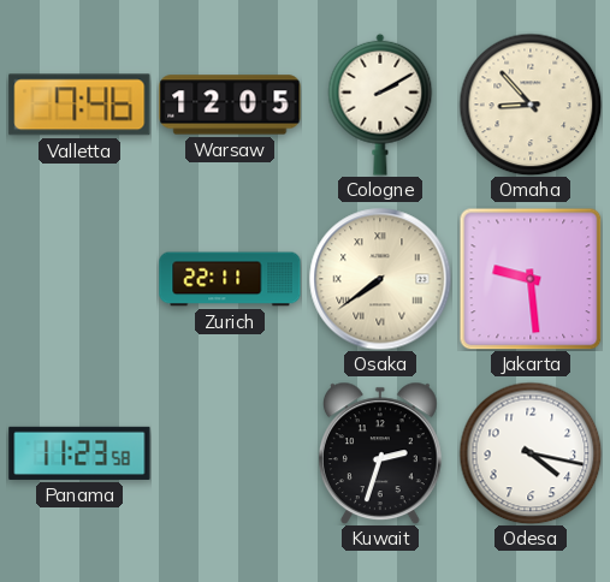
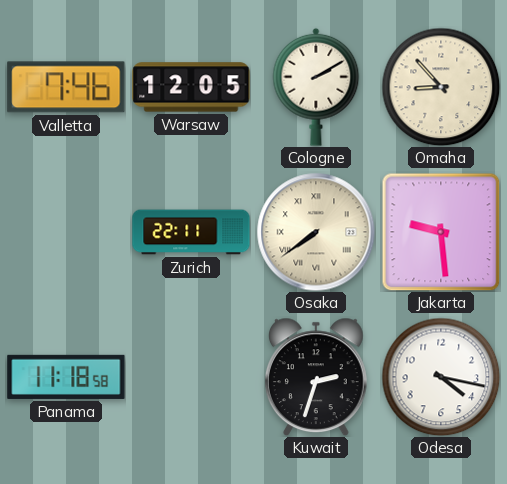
Panama: 11:23 -> 11:18 (66, 377)
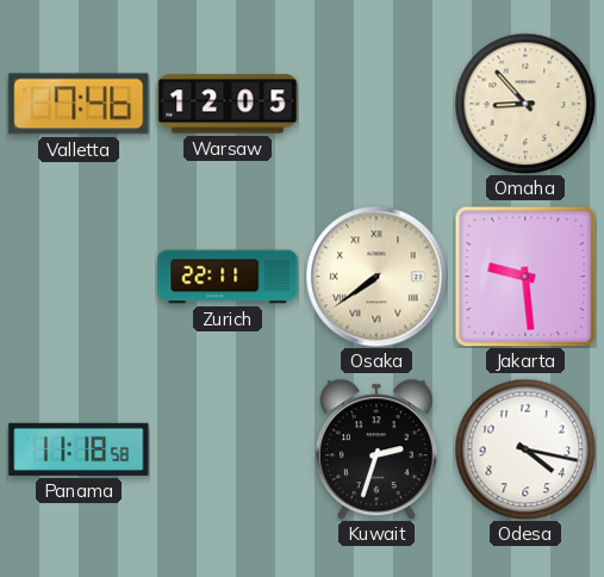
Cologne: 2:10 -> none (316, 87)
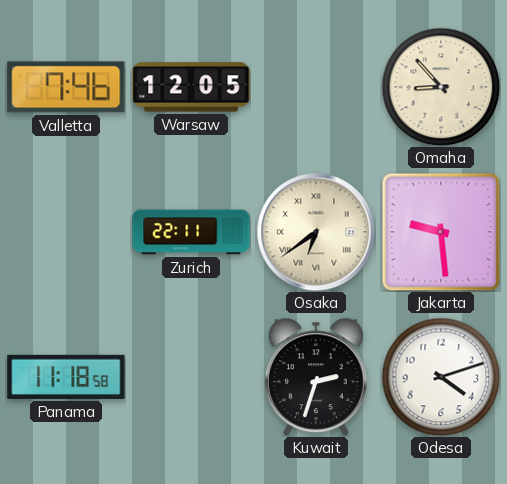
Osaka: 7:39 -> 6:39 (316, 232)
Odesa: 4:17 -> 4:12 (441, 377)
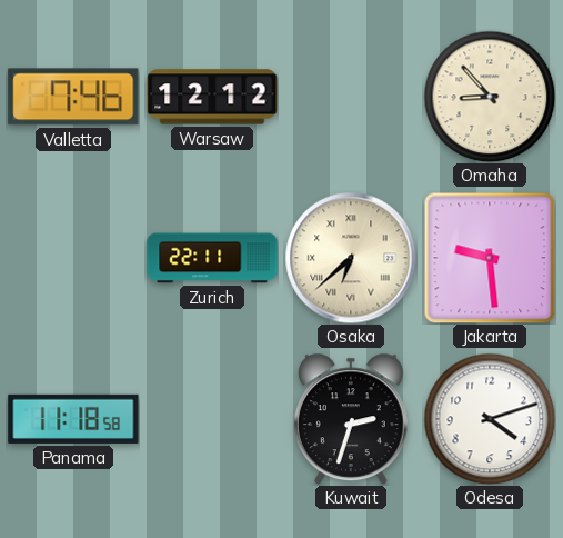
Warsaw: 12:05 -> 12:12 (212, 97)
Osaka: 6:39 -> 6:38 (351, 258)
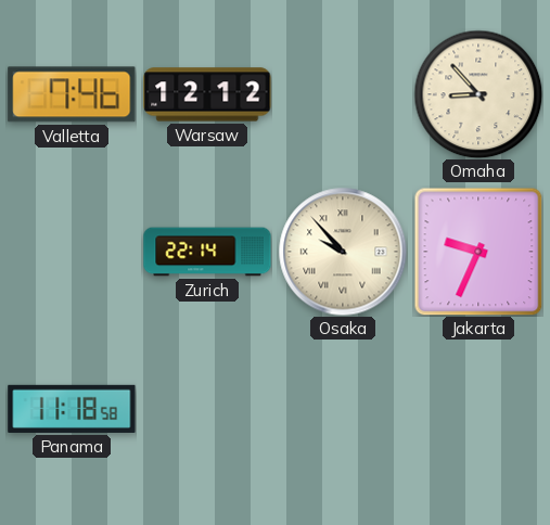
Zurich: 22:11 -> 22:14 (207, 252)
Osaka: 6:38 -> 9:53 (343, 252)
Jakarta: 9:29 -> 9:34 (478, 252)
Kuwait: 2:33 -> none (351, 419)
Odesa: 4:12 -> none (490, 419)
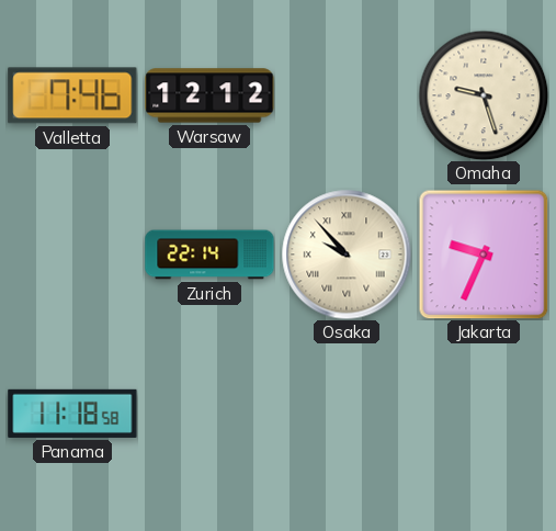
Omaha: 8:53 -> 9:27 (484, 95)
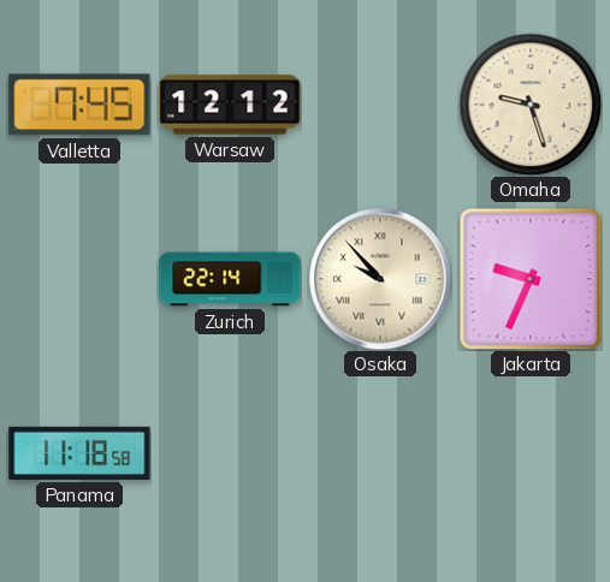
Valletta: 7:46 -> 7:45 (79, 105)
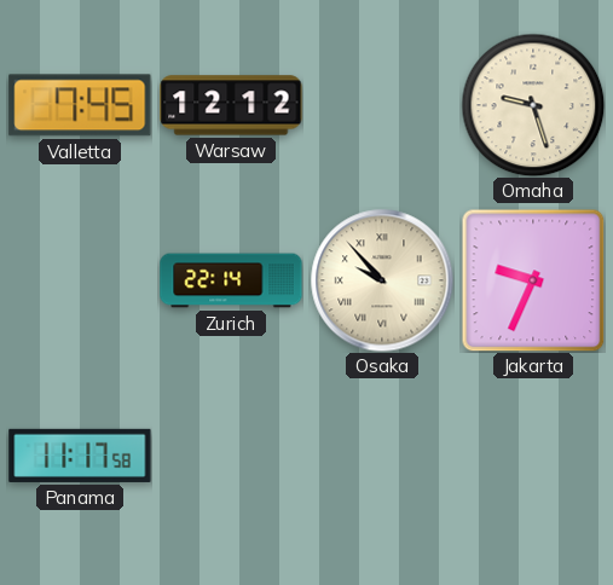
Panama: 11:18 -> 11:17 (80, 456)
